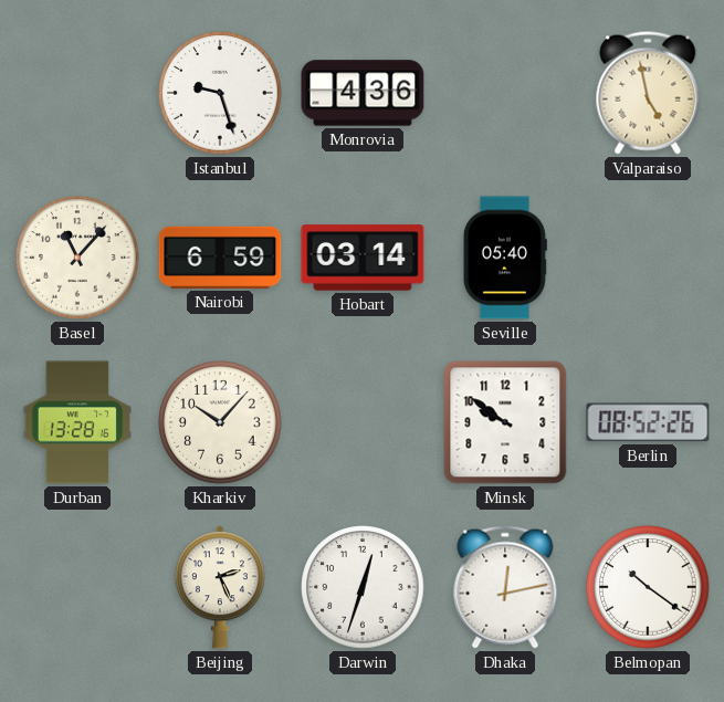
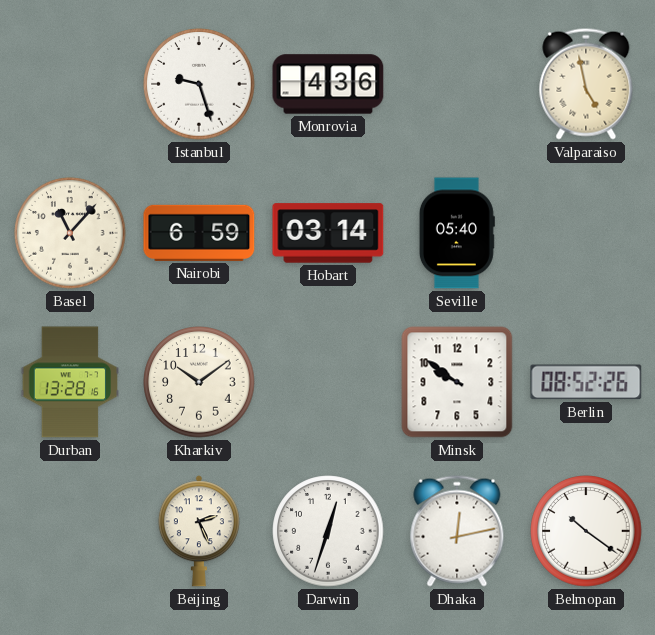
Kharkiv: 10:07 -> 10:09 (199, 382)
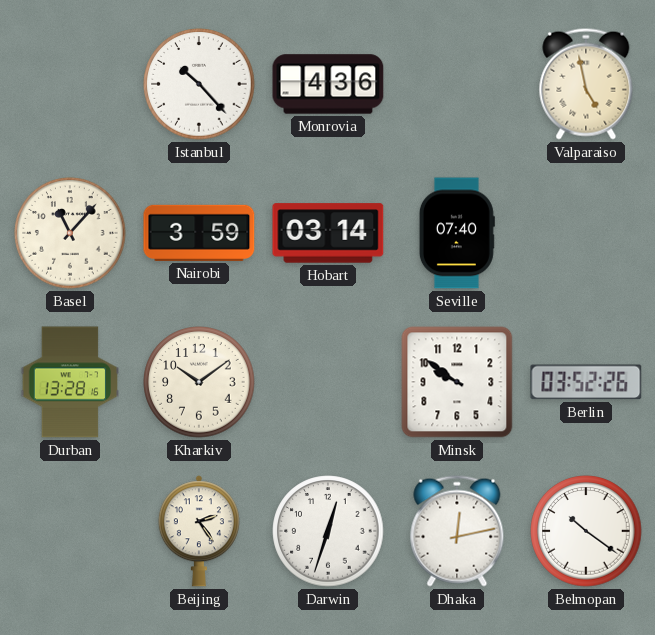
Istanbul: 9:27 -> 10:23 (199, 84)
Nairobi: 6:59 -> 3:59 (199, 233)
Seville: 05:40 -> 07:40 (457, 233)
Berlin: 08:52 -> 03:52 (586, 382)
Beijing: 2:26 -> 2:24 (199, 531)
